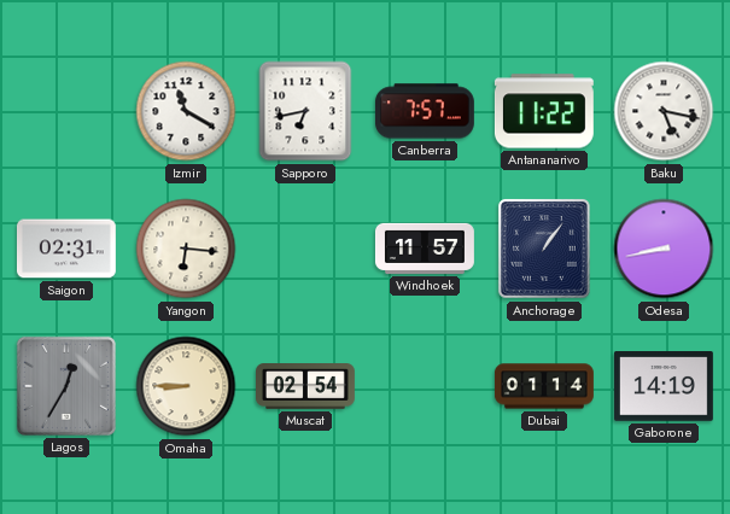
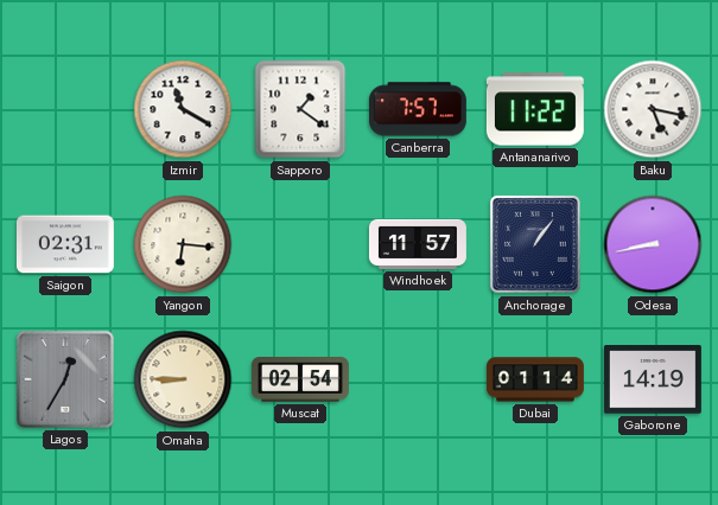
Sapporo: 6:43 -> 1:21 (300, 109)
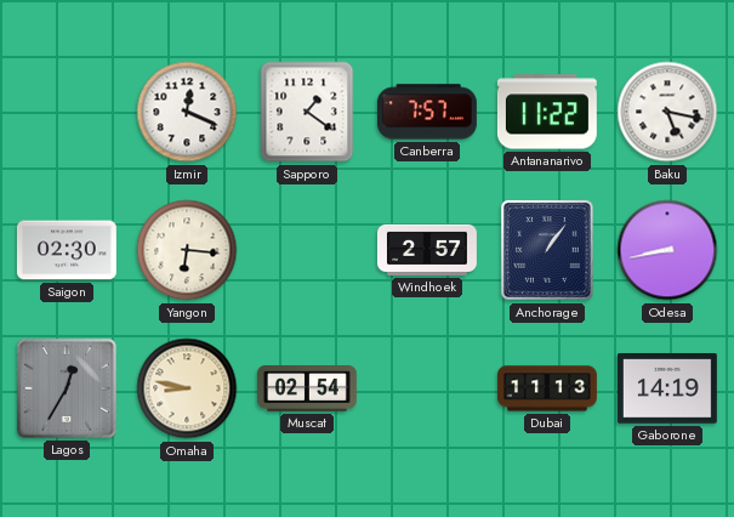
Izmir: 11:20 -> 12:19 (187, 112)
Saigon: 02:31 -> 02:30 (67, 250)
Windhoek: 11:57 -> 2:57 (427, 250)
Omaha: 8:45 -> 8:47 (187, 388)
Dubai: 01:14 -> 11:13 (547, 388)
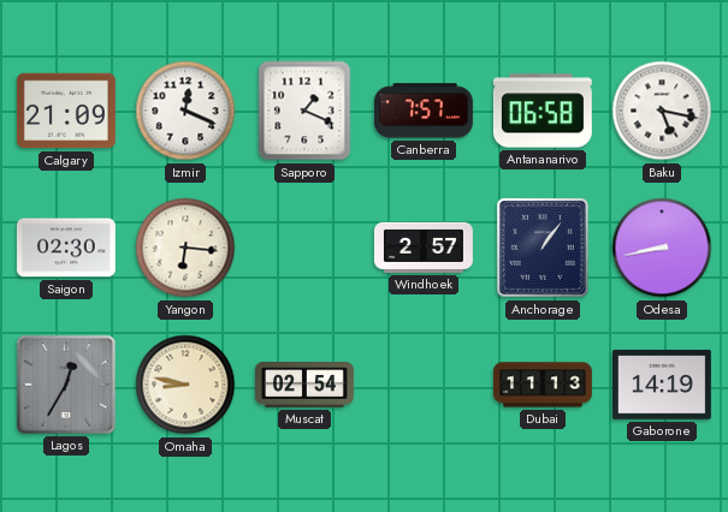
Calgary: none -> 21:09 (66, 111)
Sapporo: 1:21 -> 1:19 (304, 111)
Antananarivo: 11:22 -> 06:58 (543, 111)
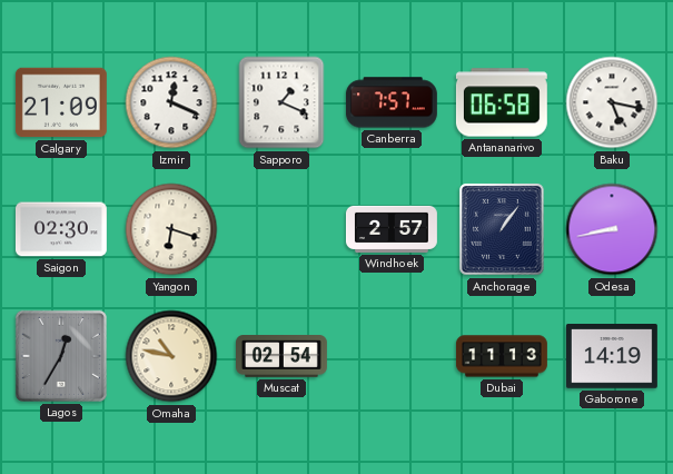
Yangon: 6:16 -> 6:18 (171, 229)
Omaha: 8:47 -> 10:47 (171, 356)
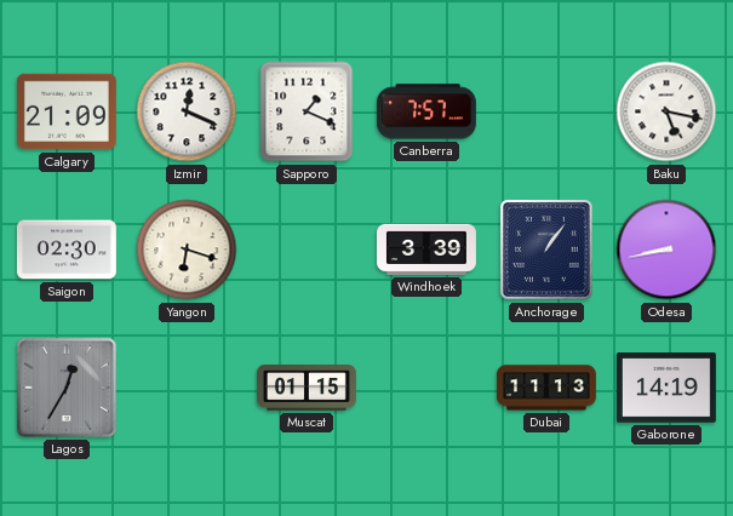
Antananarivo: 06:58 -> none (502, 102)
Windhoek: 2:57 -> 3:39 (426, 250)
Omaha: 10:47 -> none (171, 356)
Muscat: 02:54 -> 01:15 (308, 388)
